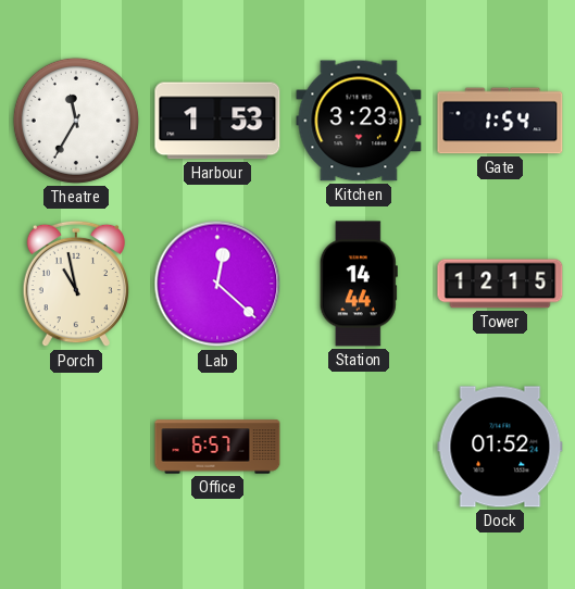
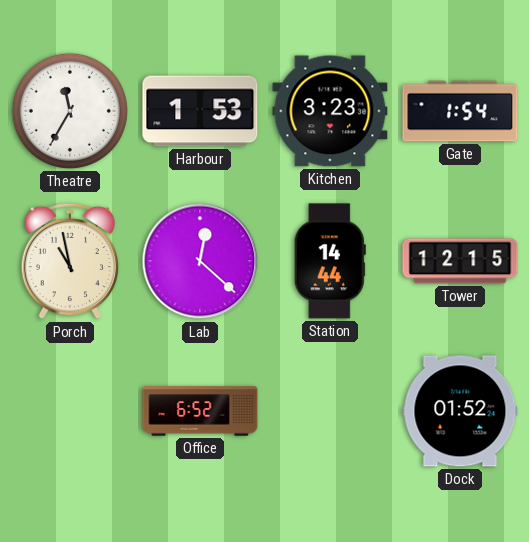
Office: 6:57 -> 6:52 (200, 411)
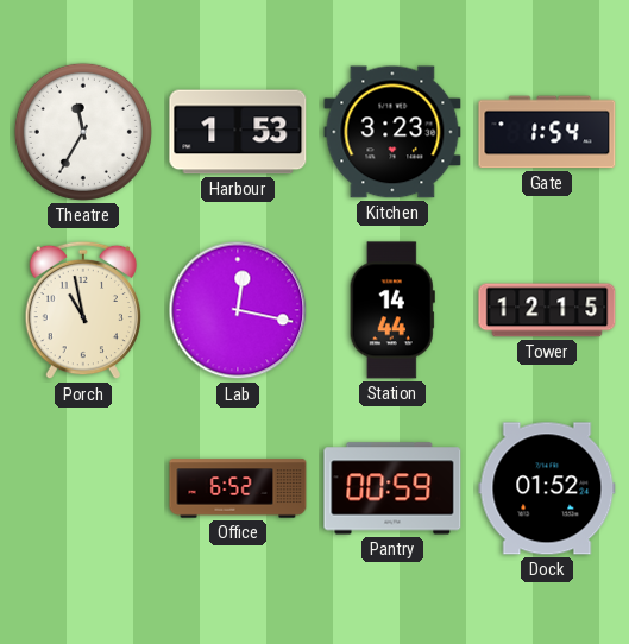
Lab: 12:22 -> 12:17 (238, 310)
Pantry: none -> 00:59 (392, 488)
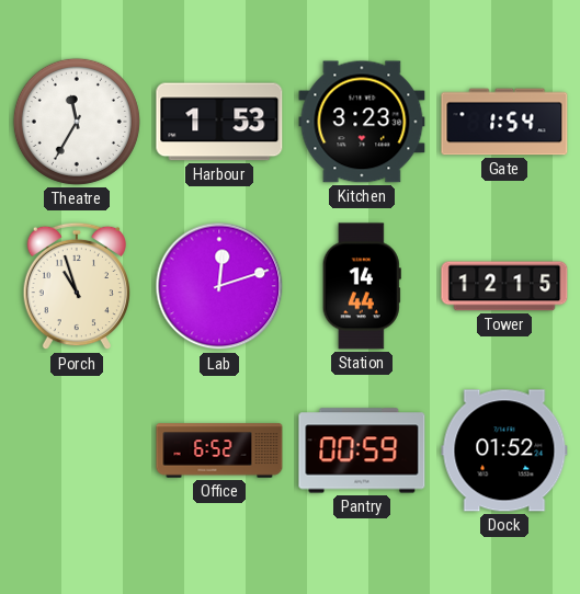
Porch: 10:58 -> 10:57 (77, 286)
Lab: 12:17 -> 12:12 (219, 286)
